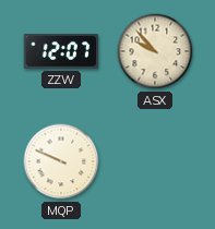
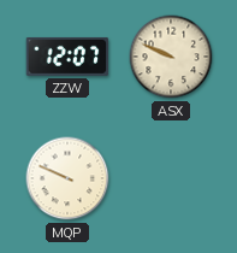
ASX: 9:53 -> 9:49 (171, 57)
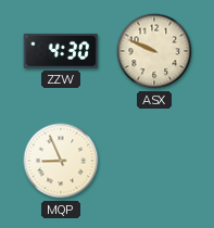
ZZW: 12:07 -> 4:30 (61, 51)
MQP: 9:49 -> 8:56 (61, 161)
